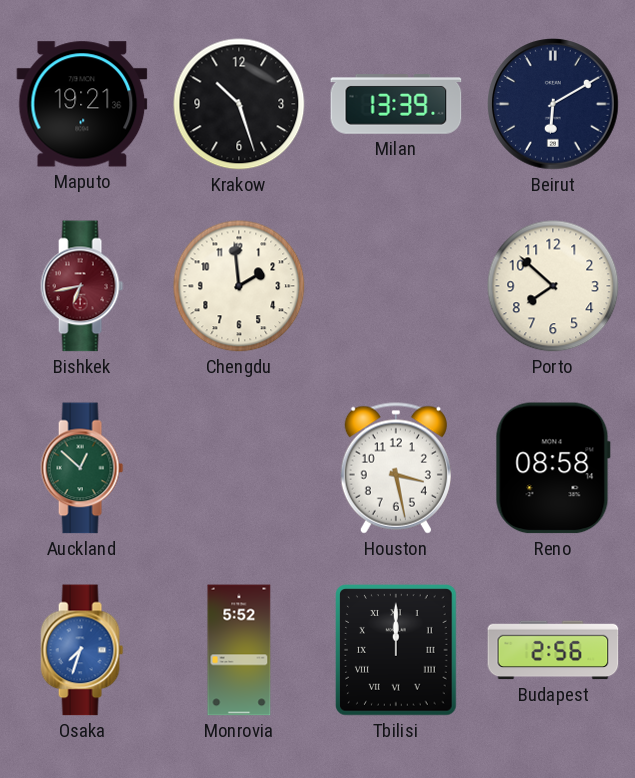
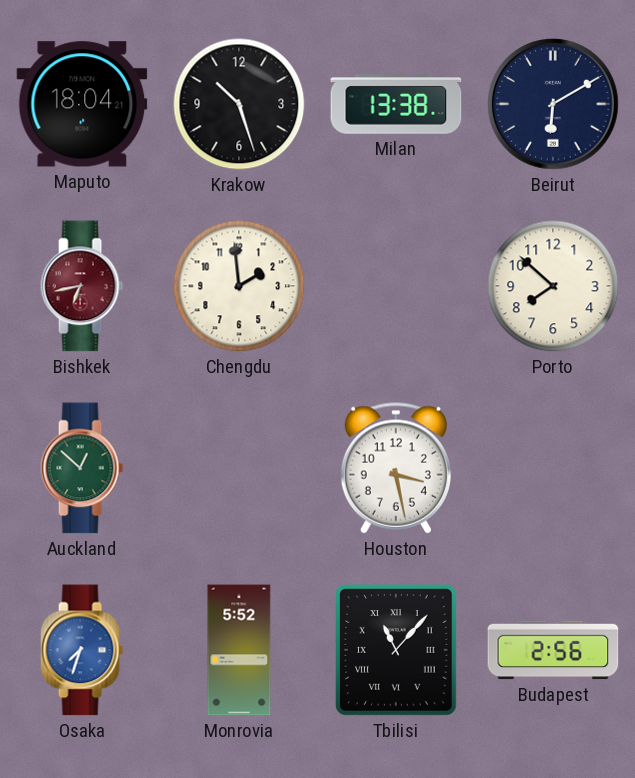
Maputo: 19:21 -> 18:04 (82, 104)
Milan: 13:39 -> 13:38 (396, 105)
Reno: 08:58 -> none (553, 468)
Tbilisi: 12:00 -> 11:07 (396, 650)
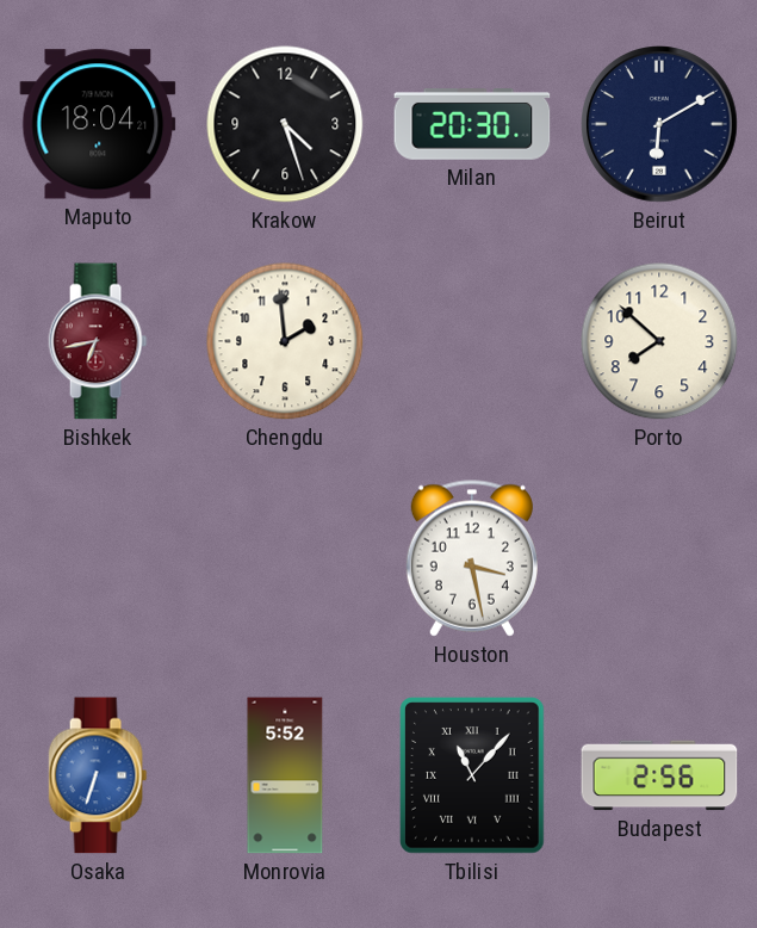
Krakow: 10:27 -> 4:27 (285, 124)
Milan: 13:38 -> 20:30 (472, 125)
Auckland: 12:52 -> none (82, 468)
Osaka: 7:33 -> 6:33 (98, 775)
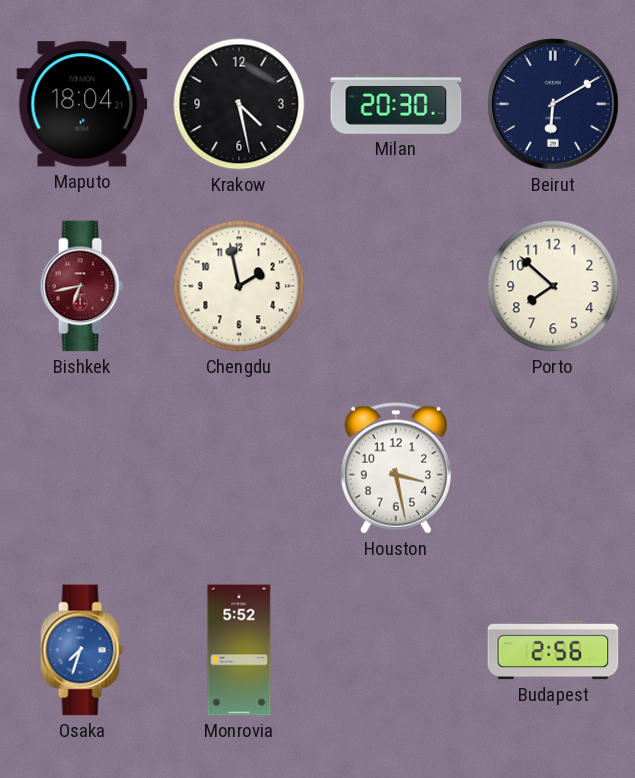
Krakow: 4:27 -> 4:28 (239, 104)
Chengdu: 1:59 -> 1:58 (239, 286)
Osaka: 6:33 -> 7:33 (82, 650)
Tbilisi: 11:07 -> none (472, 775)
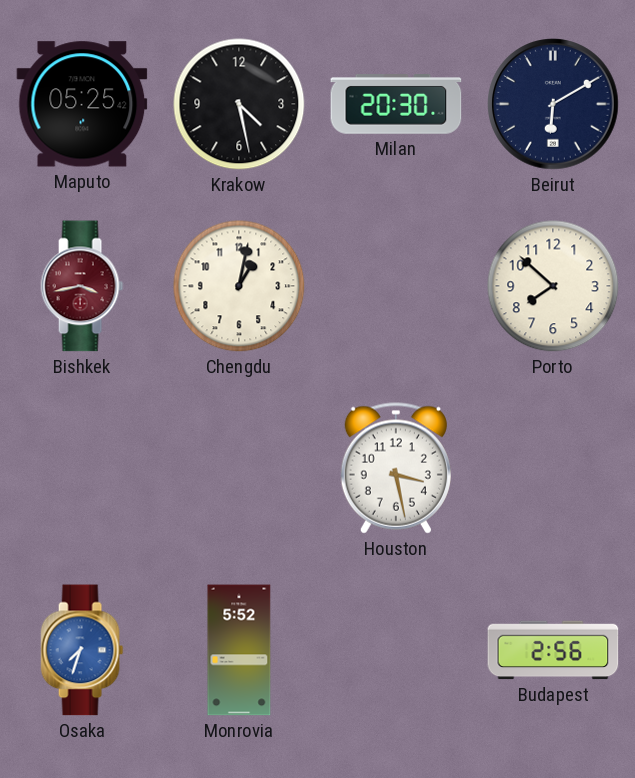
Maputo: 18:04 -> 05:25 (82, 104)
Bishkek: 6:43 -> 3:43 (82, 286)
Chengdu: 1:58 -> 1:02 (239, 286)
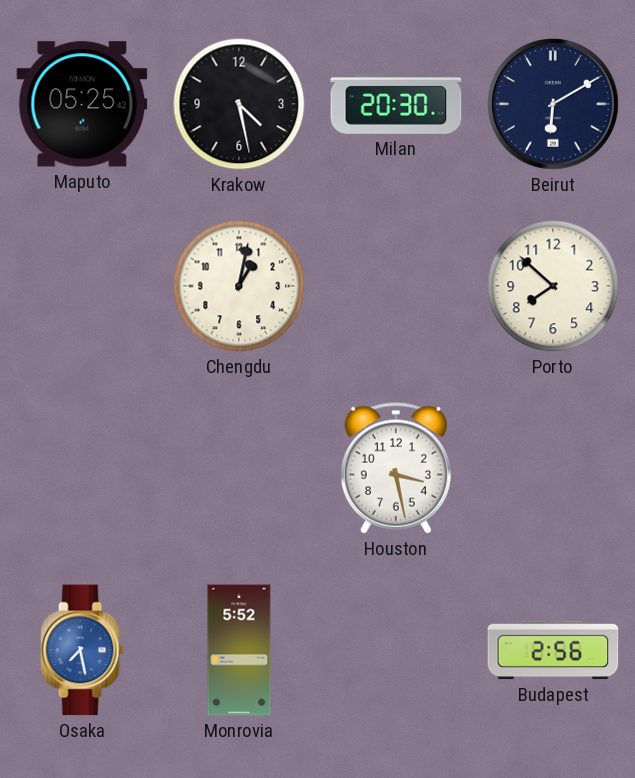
Bishkek: 3:43 -> none (82, 286)
Osaka: 7:33 -> 7:28 (82, 650)
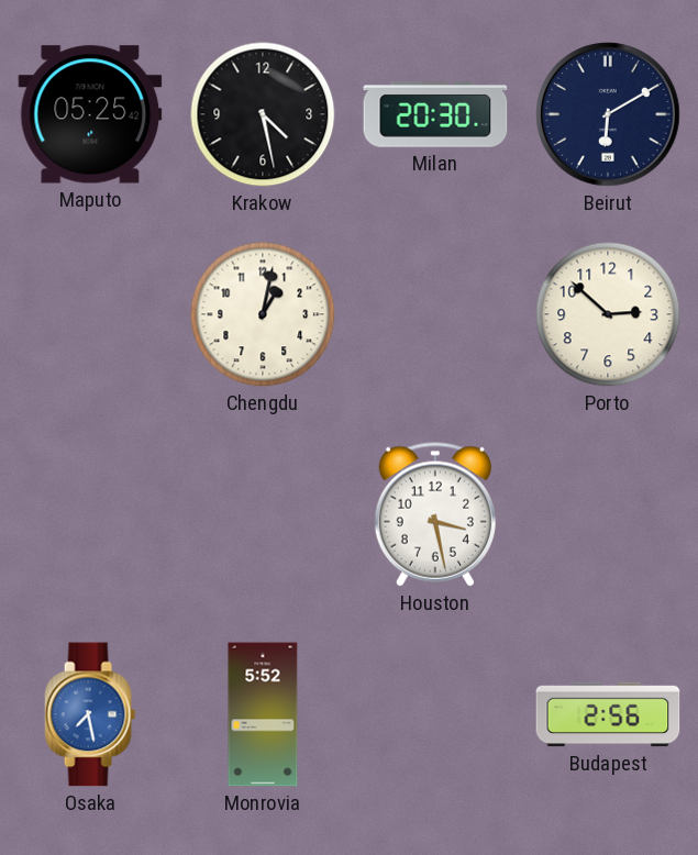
Porto: 7:52 -> 2:52 (608, 314)
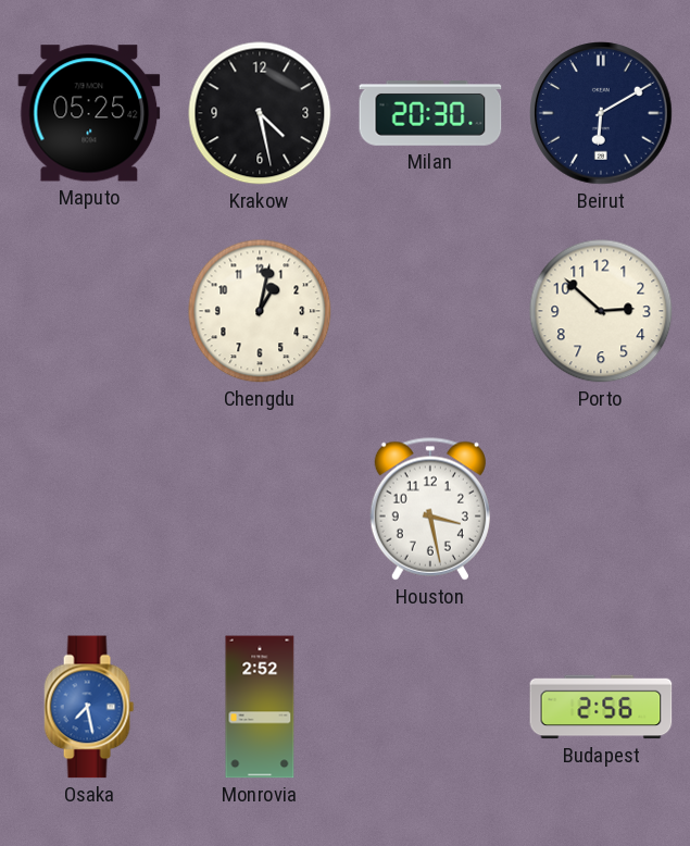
Monrovia: 5:52 -> 2:52 (260, 707)
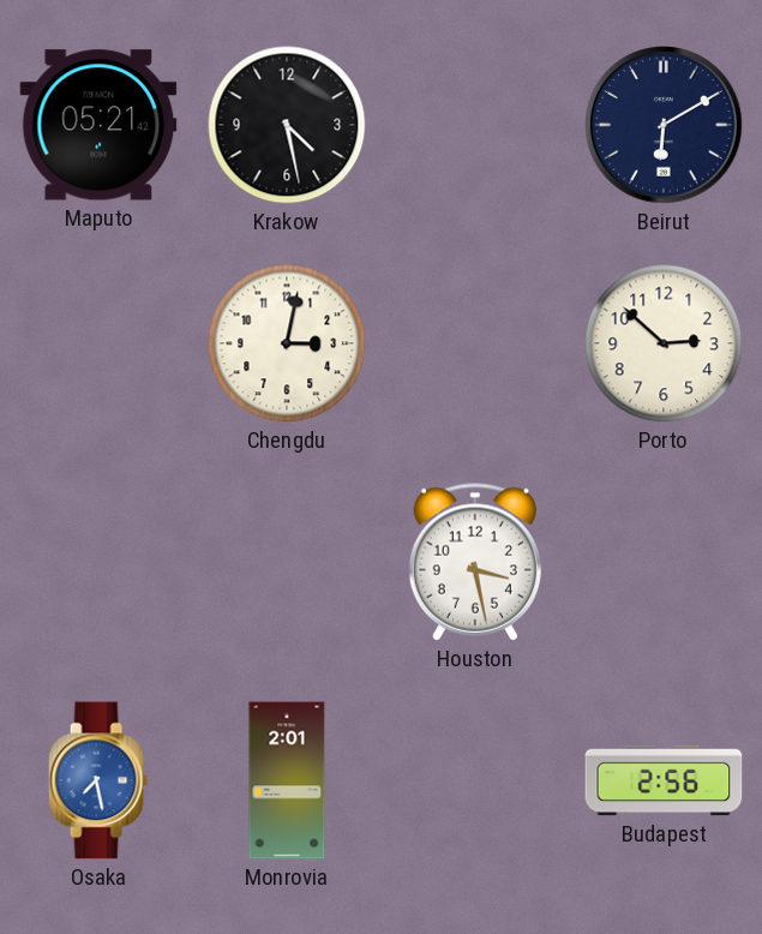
Maputo: 05:25 -> 05:21 (98, 125)
Milan: 20:30 -> none (430, 114)
Chengdu: 1:02 -> 3:02 (287, 343)
Monrovia: 2:52 -> 2:01 (287, 780)
